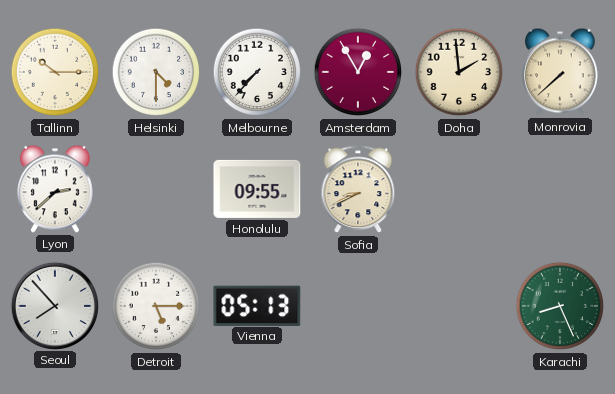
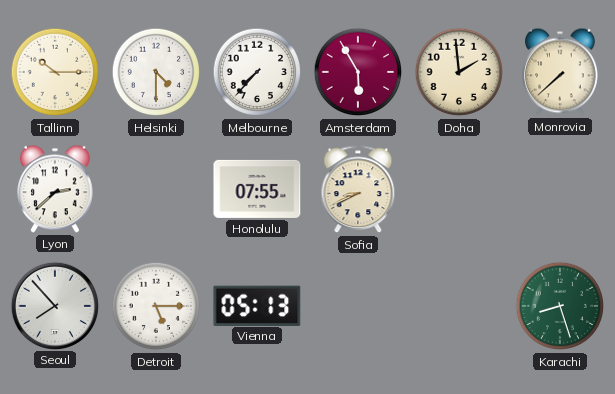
Amsterdam: 12:55 -> 5:55 (358, 72)
Honolulu: 09:55 -> 07:55 (257, 189)
Karachi: 8:26 -> 8:27 (560, 306)
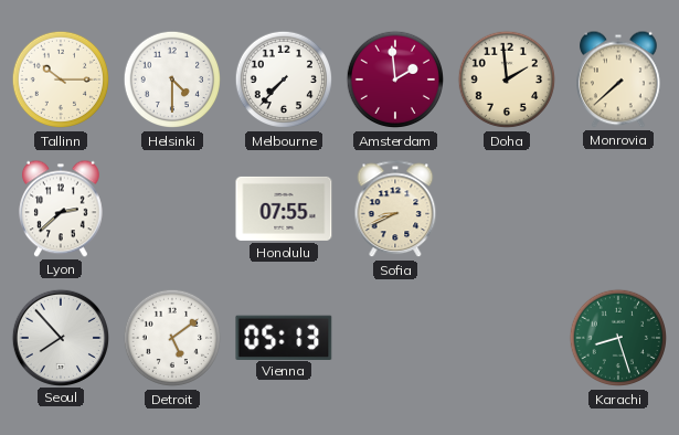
Amsterdam: 5:55 -> 1:59 (395, 79)
Detroit: 5:15 -> 5:09 (172, 338)
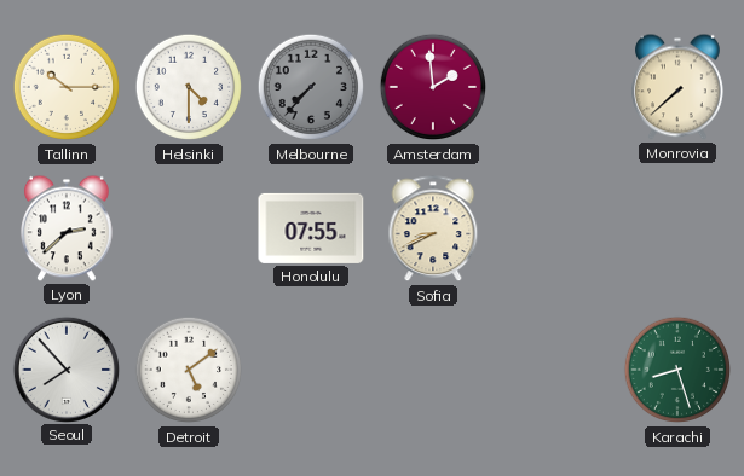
Melbourne dial: white -> grey (311, 87)
Doha: 1:59 -> none (507, 79)
Vienna: 05:13 -> none (284, 337)
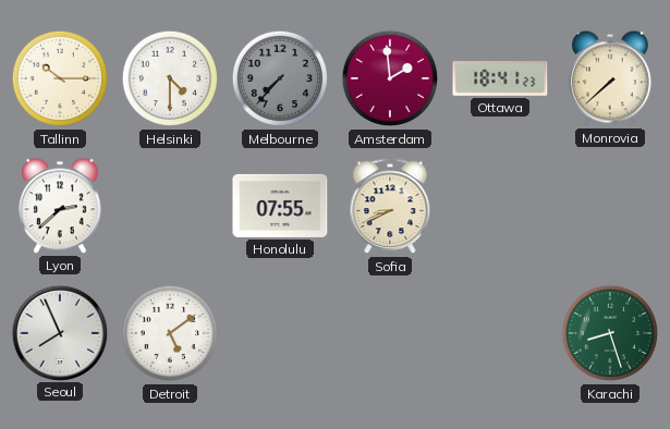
Ottawa: none -> 18:41 (500, 79)
Seoul: 7:53 -> 7:56 (59, 332)
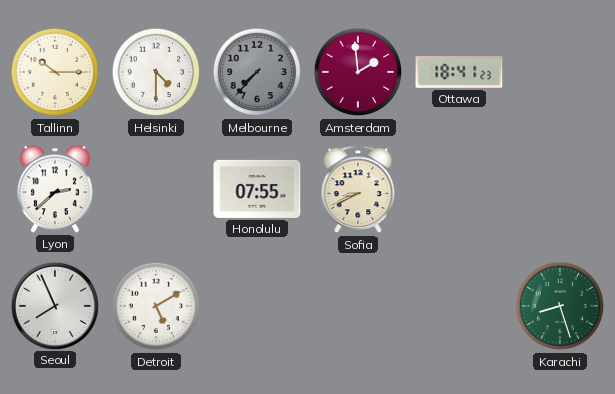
Monrovia: 7:38 -> none (611, 78)
Detroit: 5:09 -> 5:10 (156, 306)
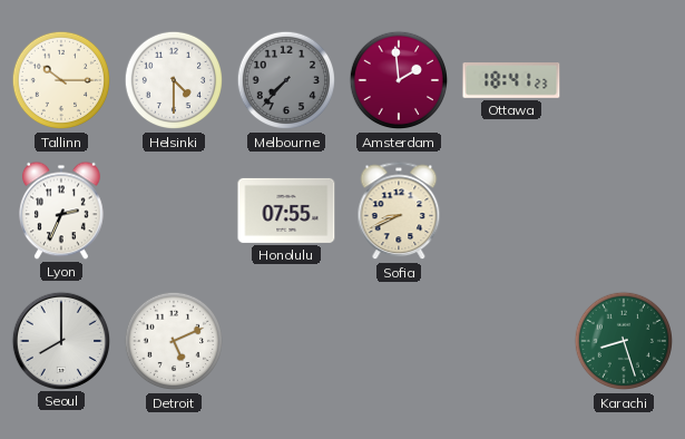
Lyon: 2:38 -> 2:34 (62, 211)
Seoul: 7:56 -> 8:00 (60, 340)
Detroit: 5:10 -> 5:11 (174, 341)
